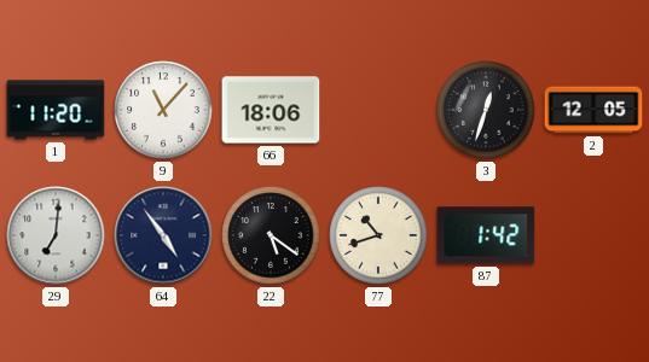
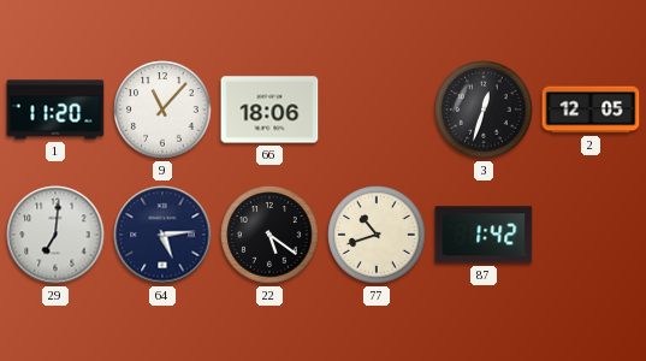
64: 4:54 -> 5:14 (162, 235)
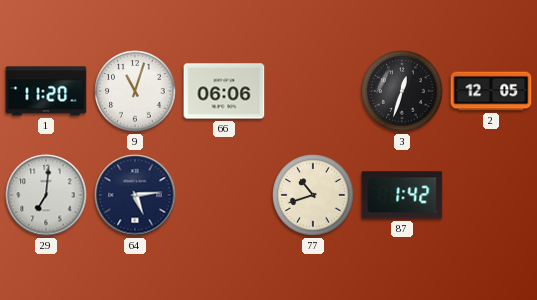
9: 11:07 -> 11:03 (135, 91)
66: 18:06 -> 06:06 (224, 91)
22: 5:21 -> none (269, 235)
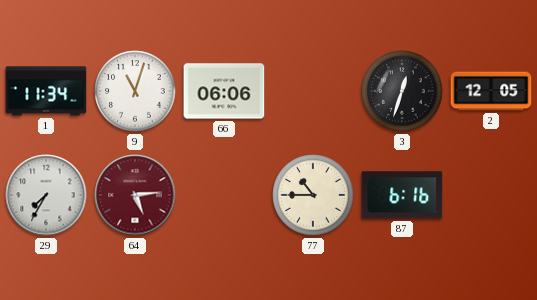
1: 11:20 -> 11:34 (46, 91)
29: 7:01 -> 7:35 (46, 195)
64 dial: navy -> burgundy (135, 195)
77: 10:42 -> 10:45 (313, 195)
87: 1:42 -> 6:16 (402, 195)
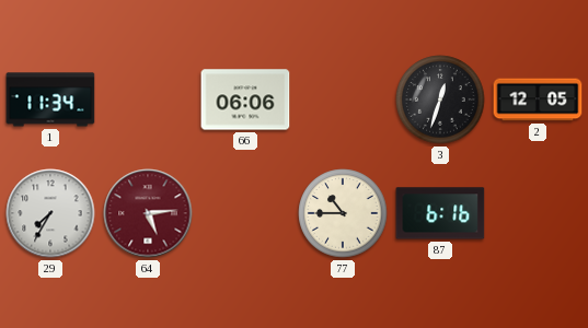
9: 11:03 -> none (135, 91)
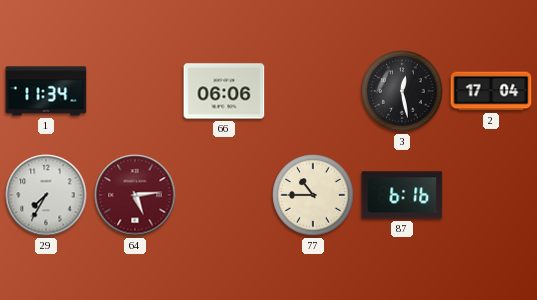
3: 12:33 -> 12:28 (402, 91)
2: 12:05 -> 17:04 (491, 91)
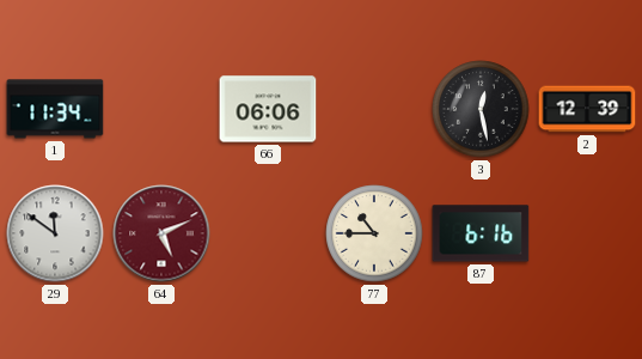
2: 17:04 -> 12:39 (587, 109)
29: 7:35 -> 11:51 (55, 233)
64: 5:14 -> 5:11 (161, 233)
